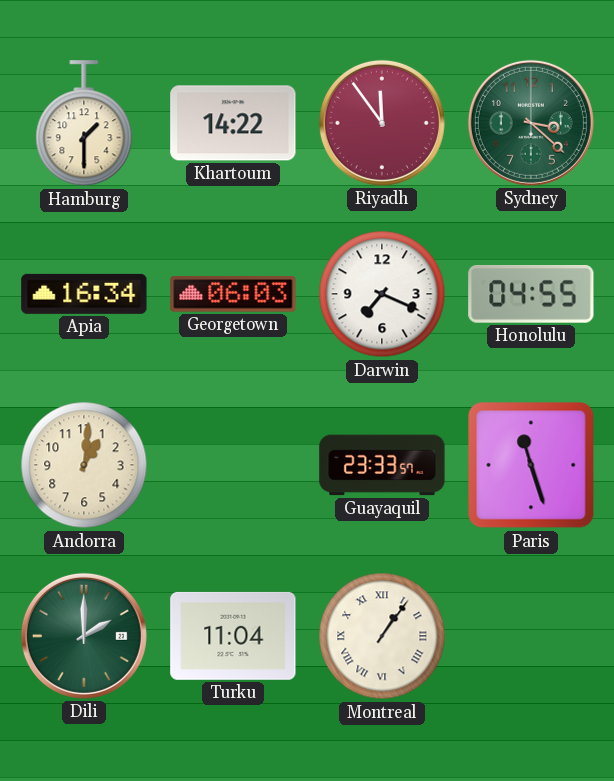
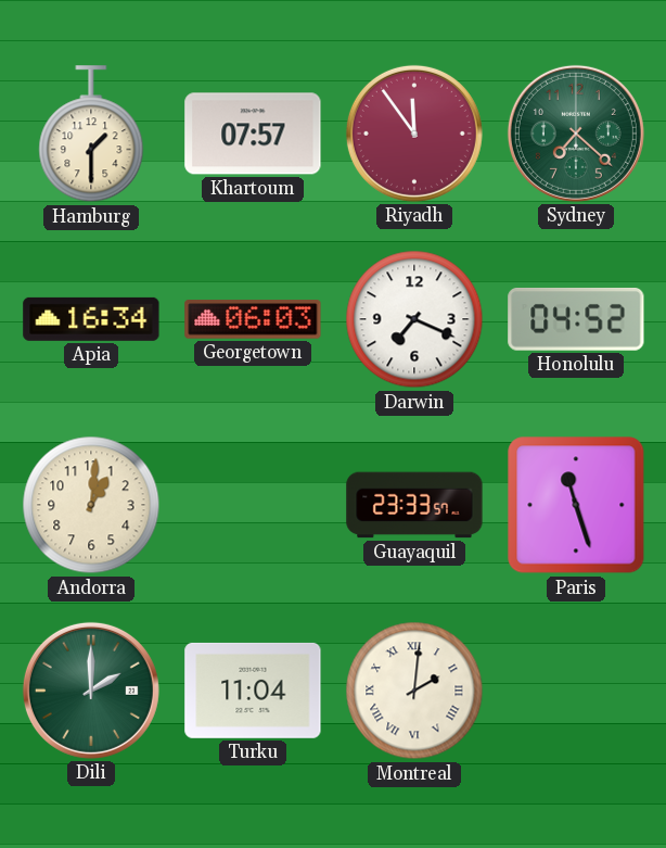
Khartoum: 14:22 -> 07:57 (253, 134)
Sydney: 3:22 -> 7:22 (576, 134)
Honolulu: 04:55 -> 04:52 (576, 320)
Montreal: 1:06 -> 2:01 (414, 691)
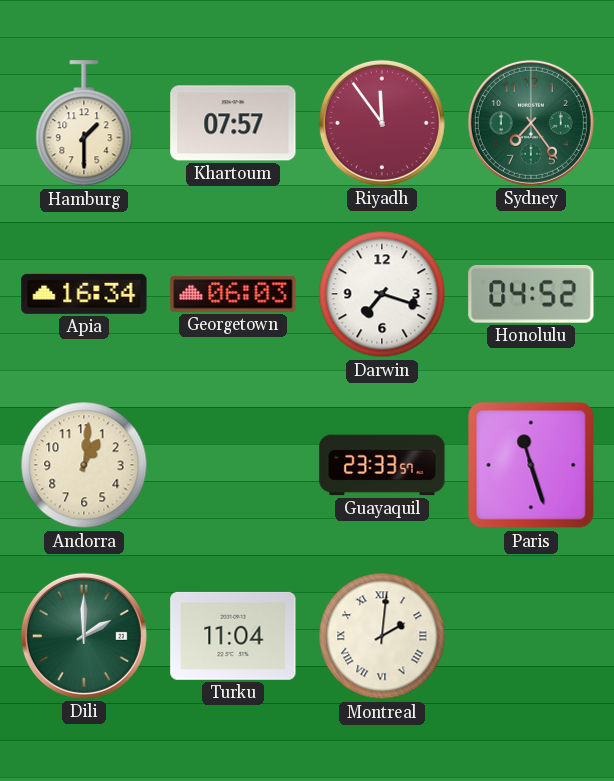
Sydney: 7:22 -> 7:24 (531, 123)
Darwin: 7:19 -> 7:18 (382, 294)
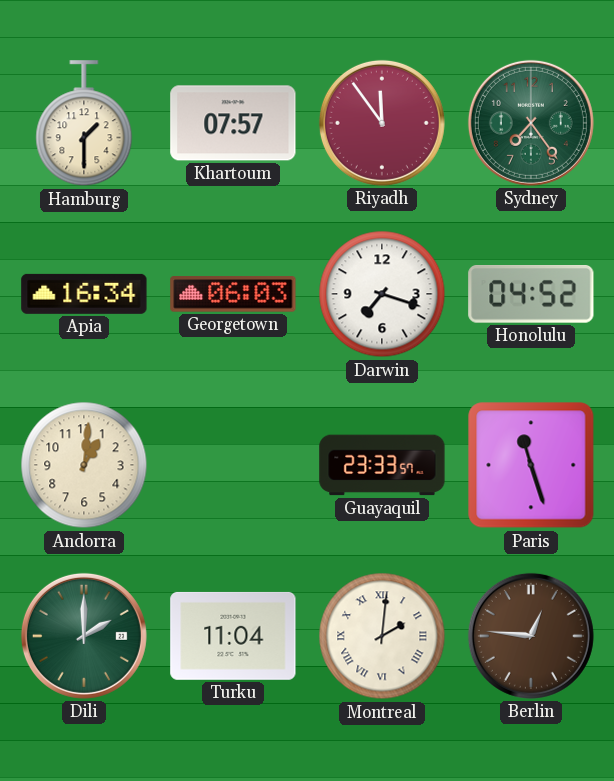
Berlin: none -> 12:46 (531, 636)
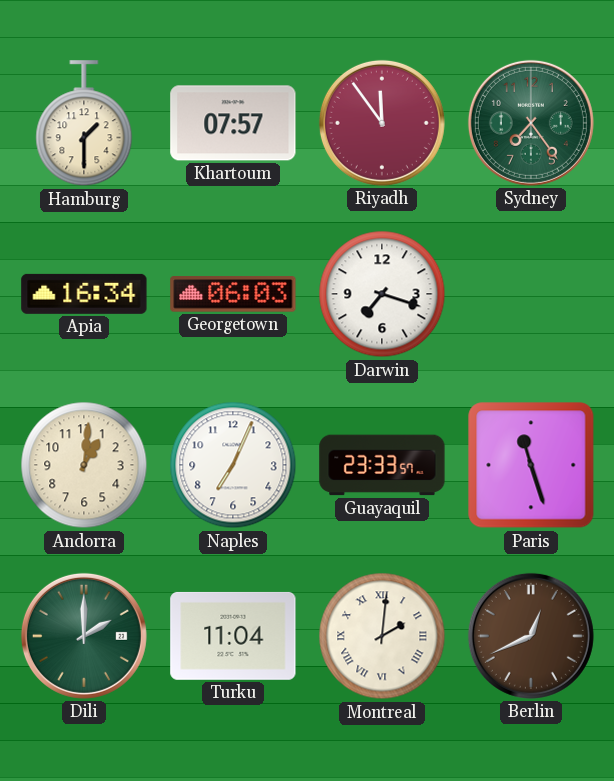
Honolulu: 04:52 -> none (531, 295)
Naples: none -> 7:04 (233, 465)
Berlin: 12:46 -> 12:41 (531, 636)
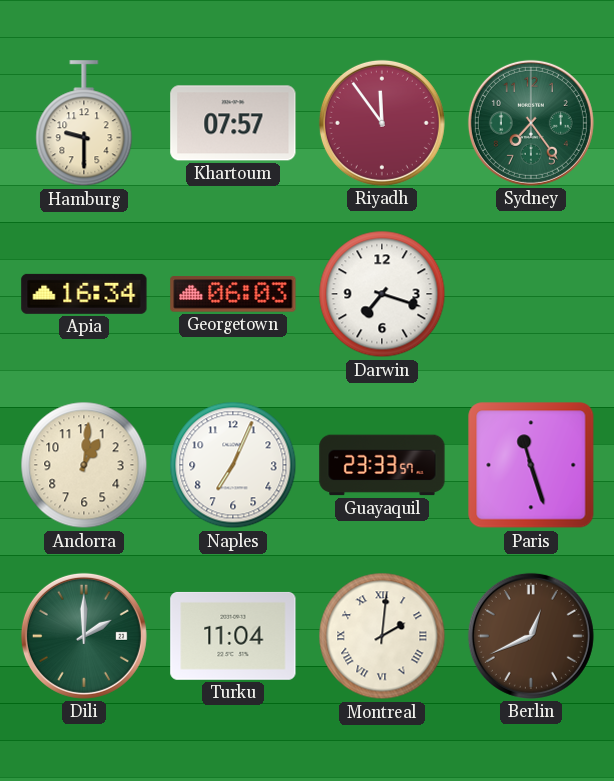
Hamburg: 1:30 -> 9:30 (84, 124)
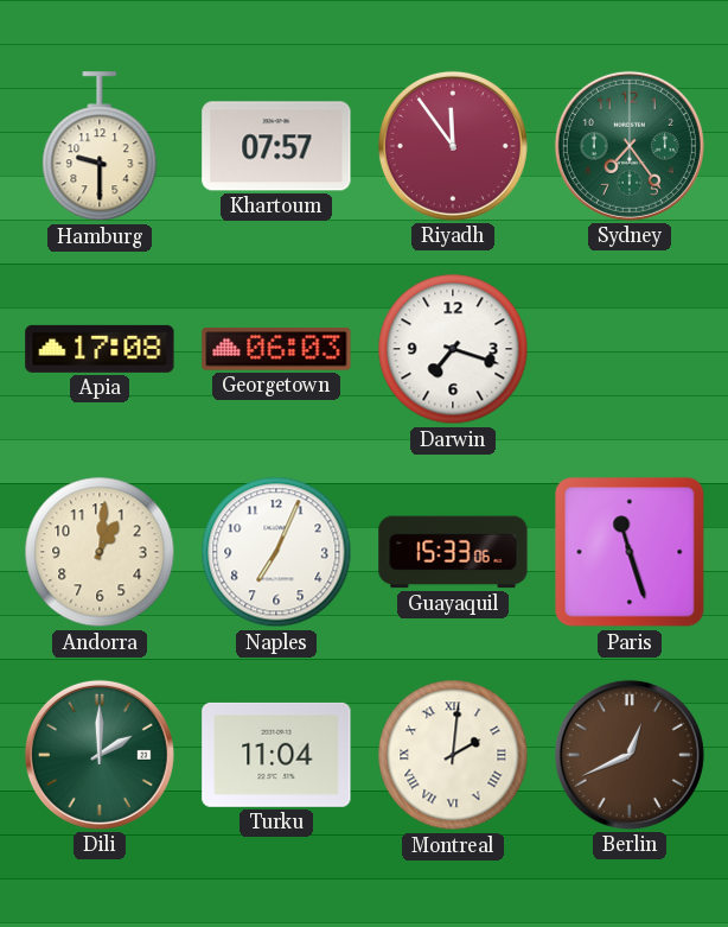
Apia: 16:34 -> 17:08 (100, 349)
Guayaquil: 23:33 -> 15:33 (453, 552)
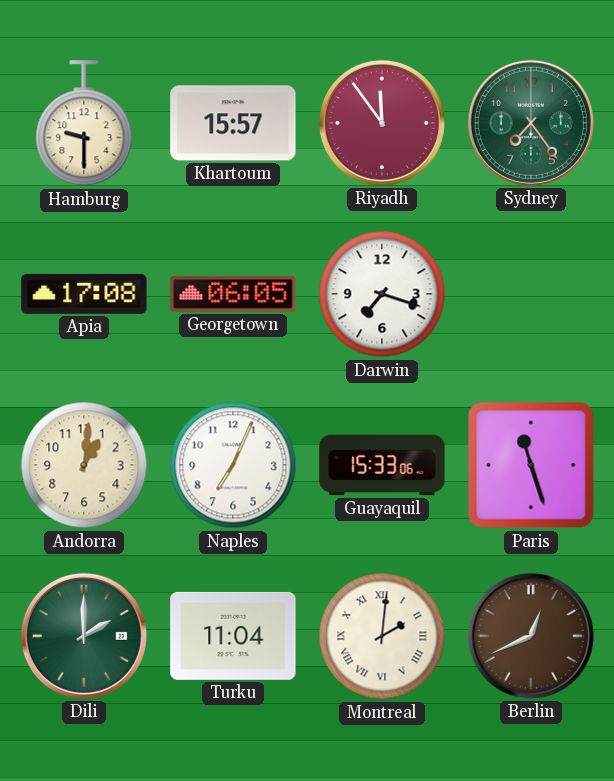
Khartoum: 07:57 -> 15:57 (233, 123)
Georgetown: 06:03 -> 06:05 (233, 294)
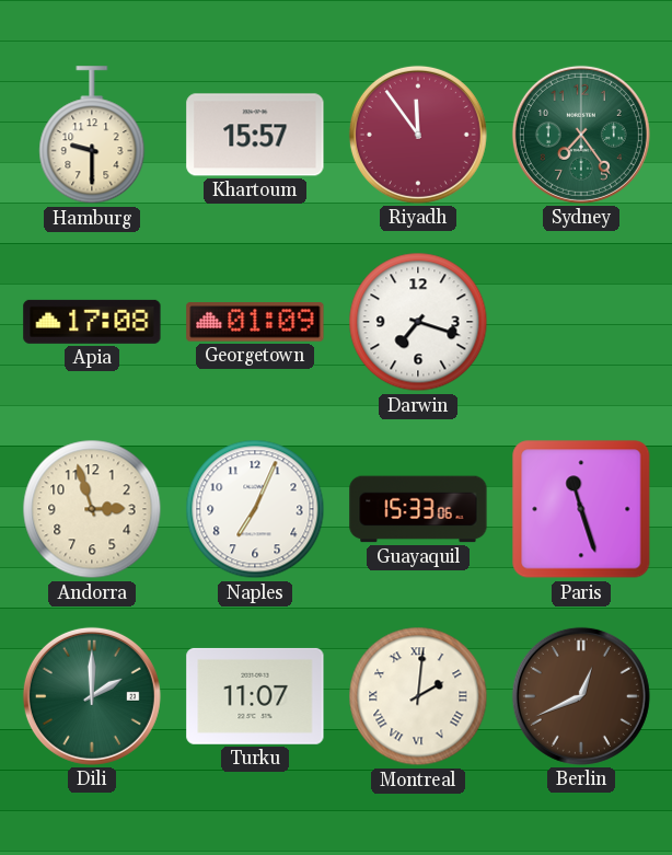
Georgetown: 06:05 -> 01:09 (255, 322)
Andorra: 1:01 -> 2:57 (92, 509)
Turku: 11:04 -> 11:07 (255, 696)
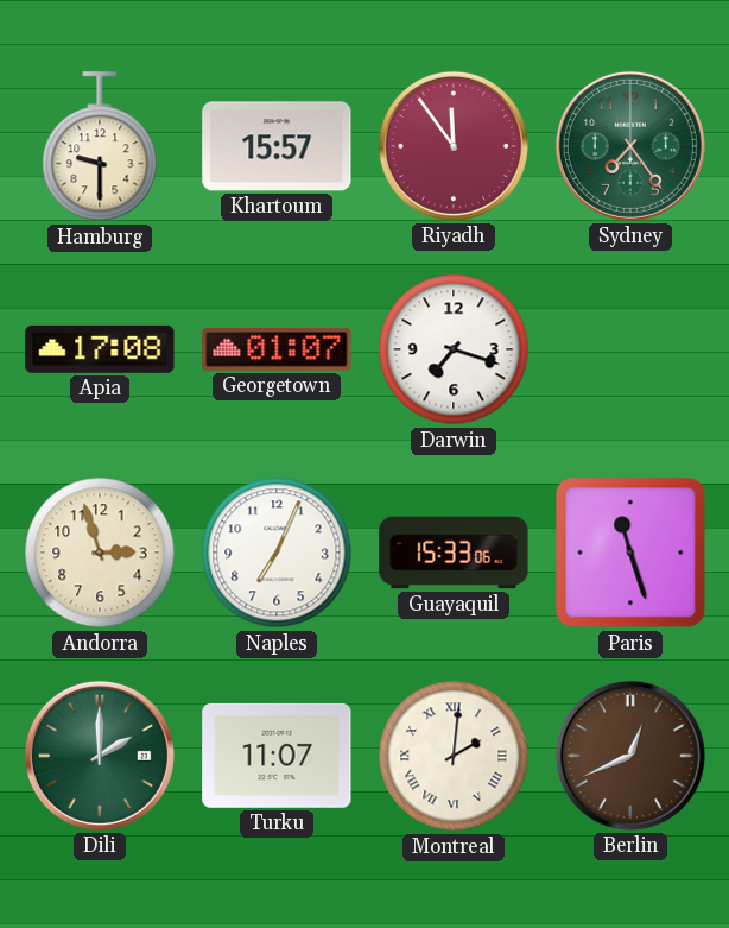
Georgetown: 01:09 -> 01:07 (277, 349)
